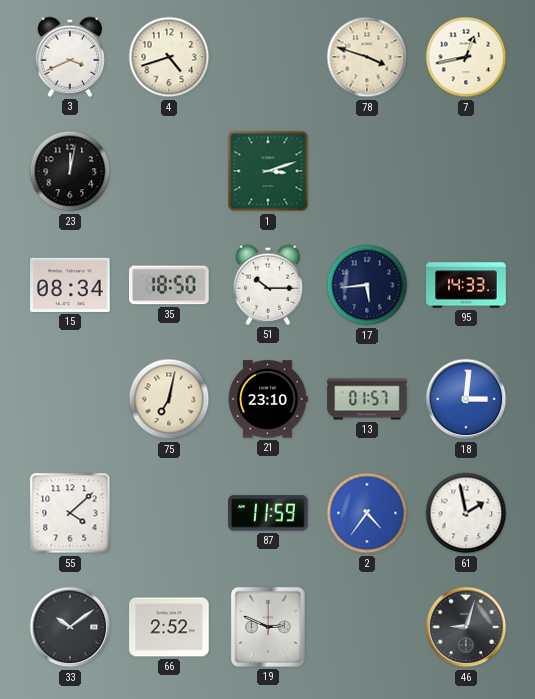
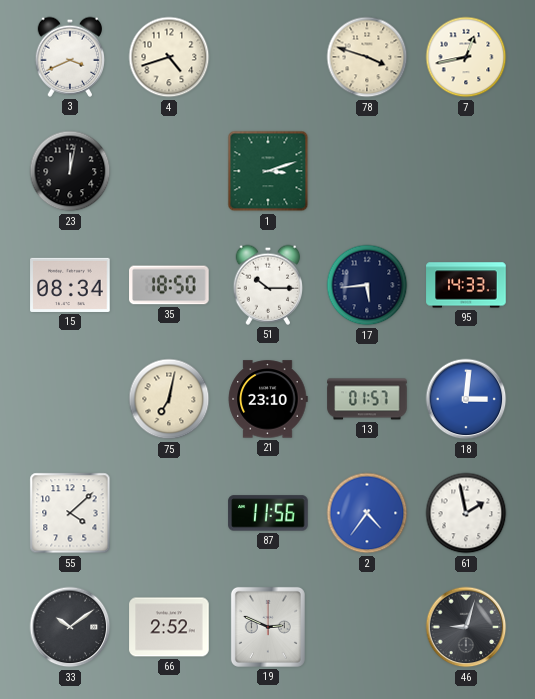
87: 11:59 -> 11:56 (268, 513)
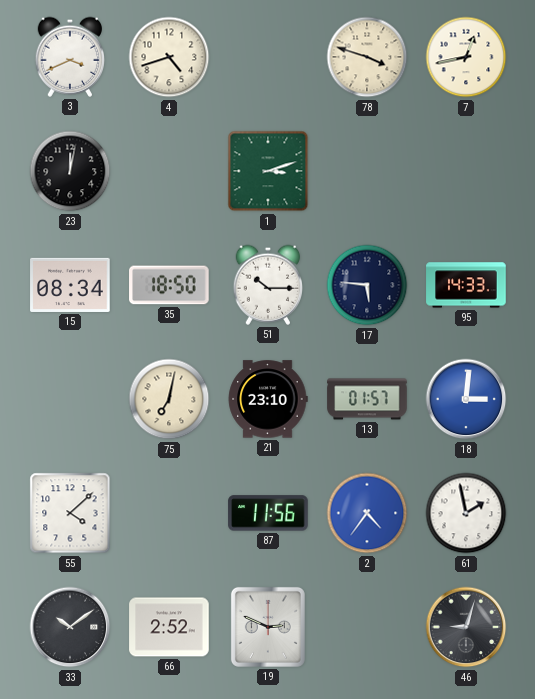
17: 5:44 -> 5:46 (367, 285)
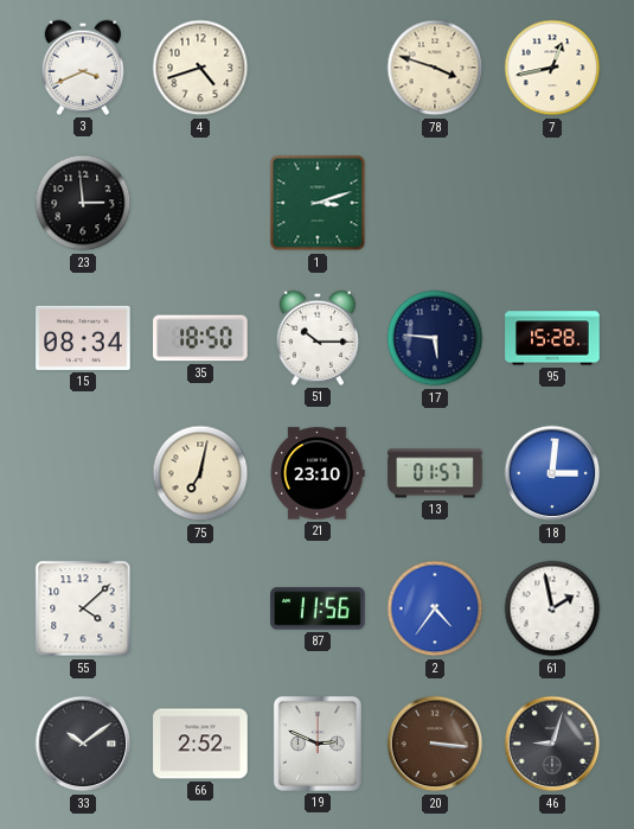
23: 12:02 -> 2:59 (83, 203)
95: 14:33 -> 15:28 (552, 338)
20: none -> 3:16 (435, 744)
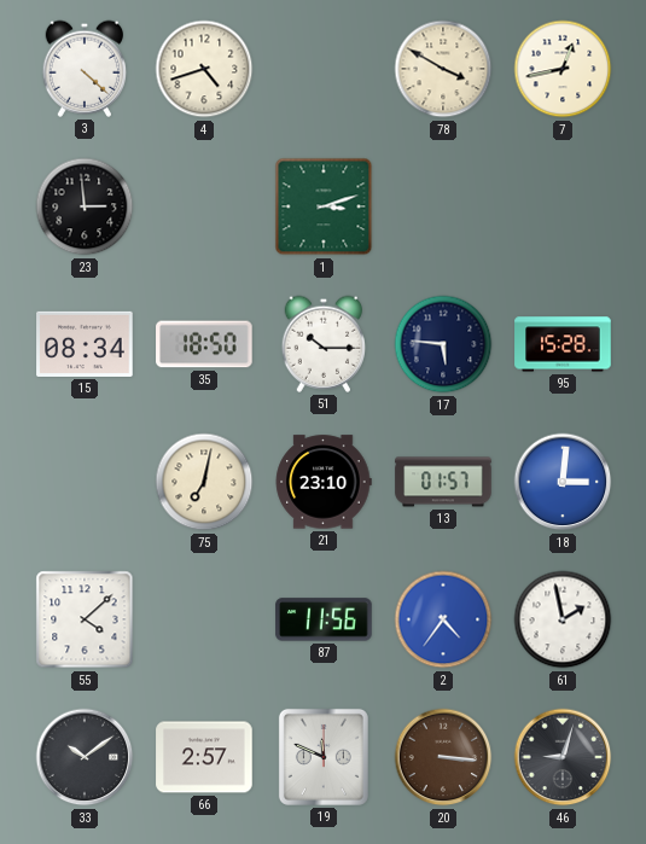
3: 3:41 -> 4:22 (85, 69)
78: 3:48 -> 3:50 (443, 69)
66: 2:52 -> 2:57 (204, 757)
19: 2:49 -> 11:49 (324, 757)
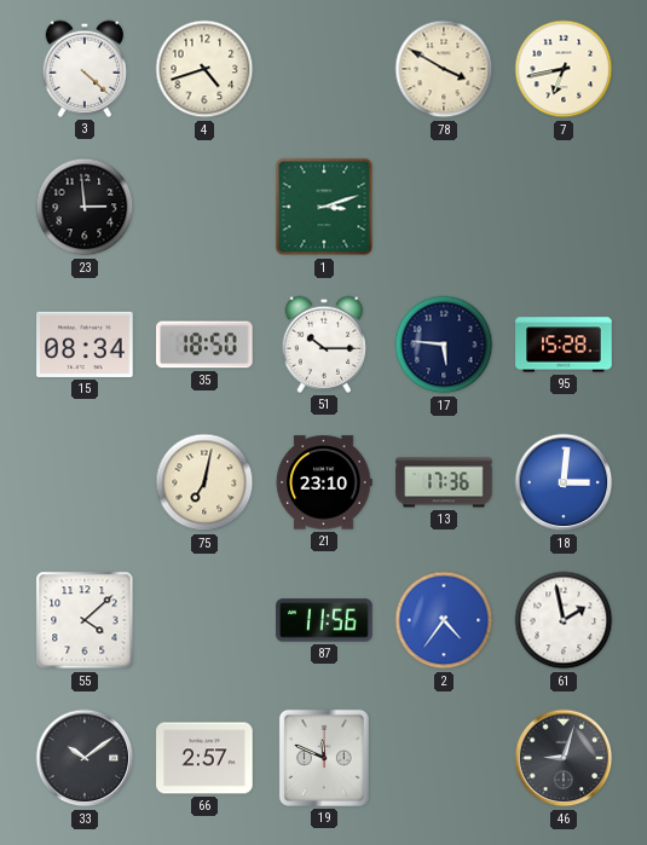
7: 12:43 -> 6:43 (564, 69)
13: 01:57 -> 17:36 (444, 482)
20: 3:16 -> none (443, 757)
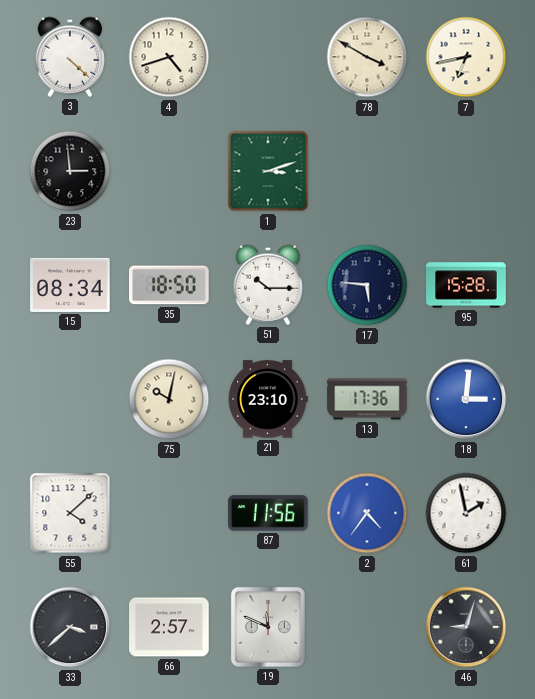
75: 7:02 -> 10:02 (169, 399)
33: 10:09 -> 3:38 (70, 627)
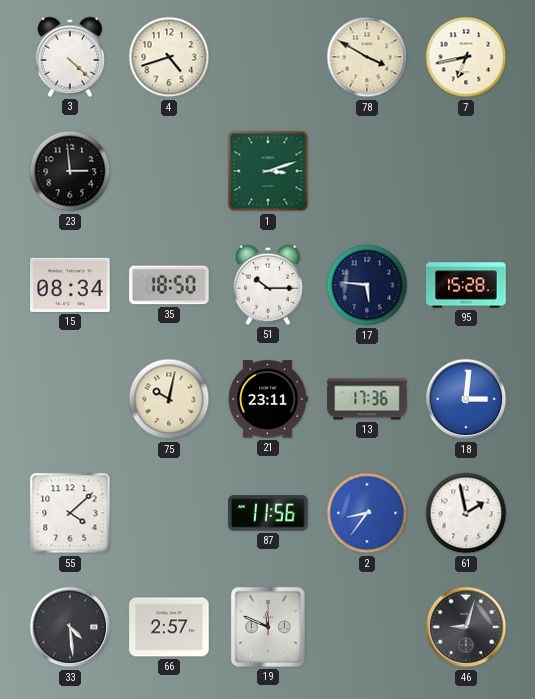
21: 23:10 -> 23:11 (268, 399)
2: 4:36 -> 8:36 (367, 513)
33: 3:38 -> 4:29 (70, 627)
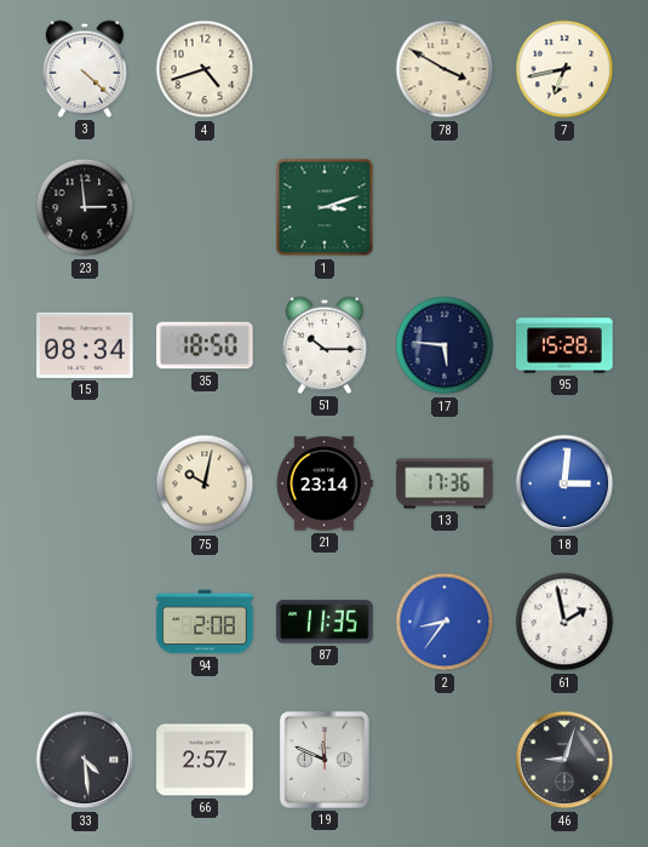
21: 23:11 -> 23:14 (325, 483)
55: 4:08 -> none (70, 513)
94: none -> 2:08 (205, 622)
87: 11:56 -> 11:35 (325, 622)
